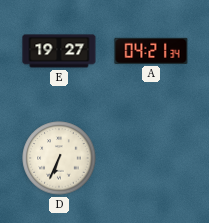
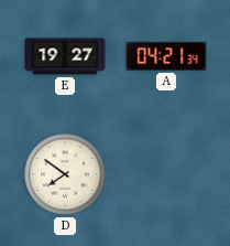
D: 6:34 -> 7:51 (65, 174)
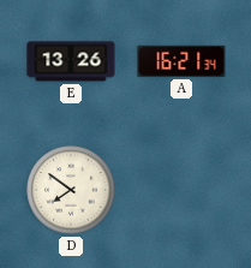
E: 19:27 -> 13:26 (71, 61)
A: 04:21 -> 16:21 (181, 61)
